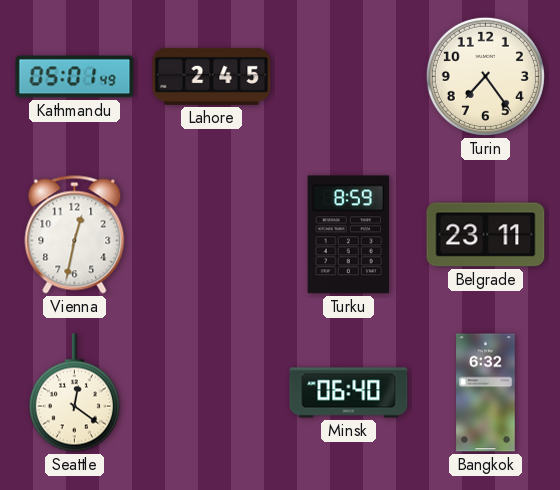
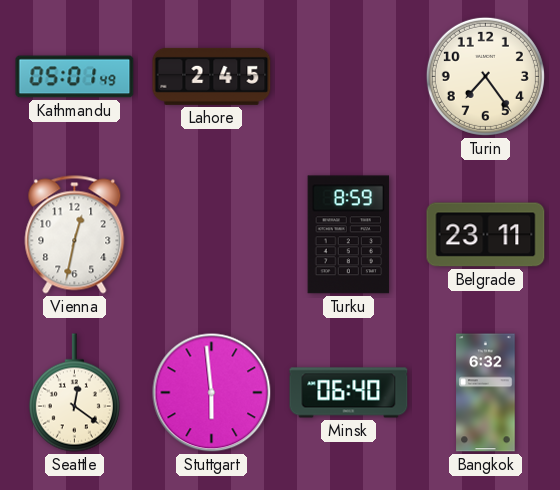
Stuttgart: none -> 5:59 (212, 393)
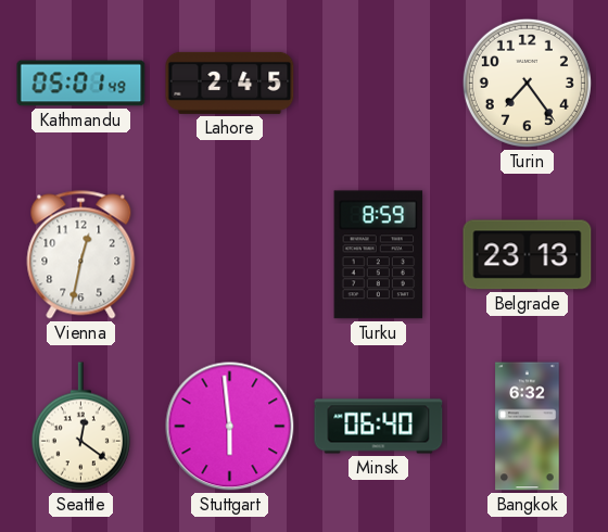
Belgrade: 23:11 -> 23:13 (528, 255)
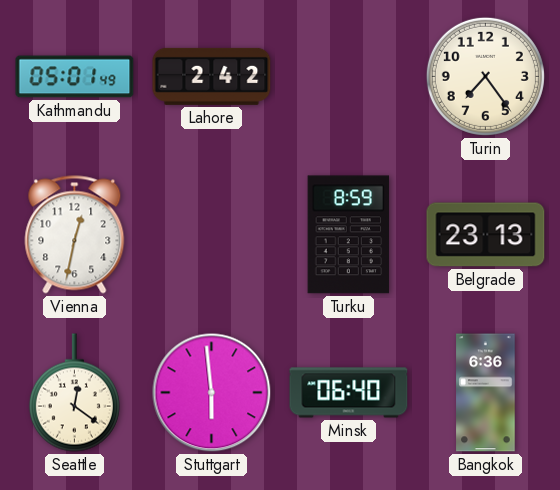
Lahore: 2:45 -> 2:42 (212, 76)
Bangkok: 6:32 -> 6:36 (486, 393)
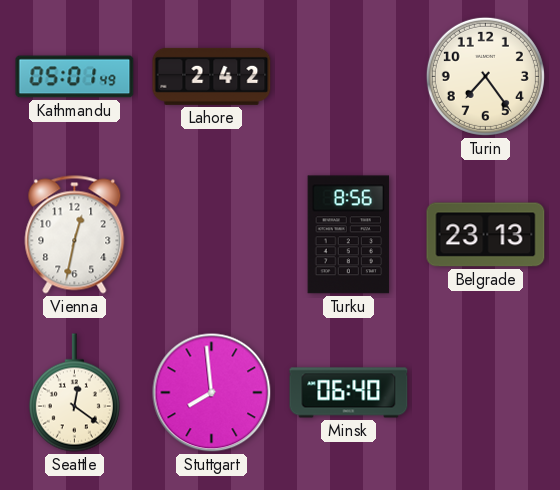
Turku: 8:59 -> 8:56 (349, 235)
Stuttgart: 5:59 -> 7:59 (212, 393)
Bangkok: 6:36 -> none (486, 393)
